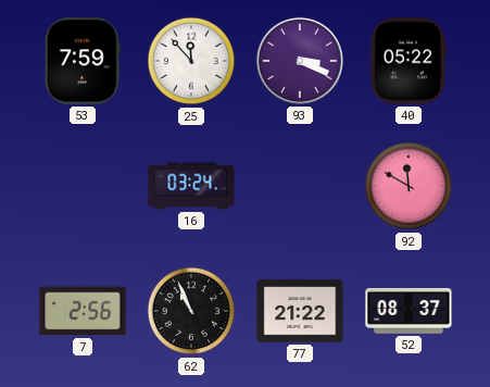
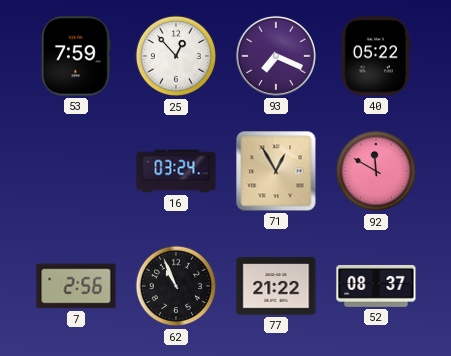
25: 11:53 -> 12:53 (176, 56)
93: 3:19 -> 7:19 (276, 56)
71: none -> 12:55 (276, 171)
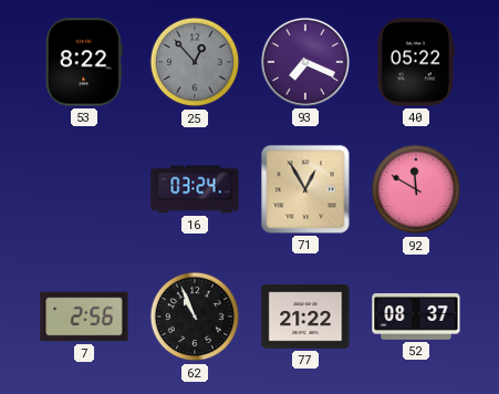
53: 7:59 -> 8:22 (85, 62)
25 dial: white -> grey (195, 62)
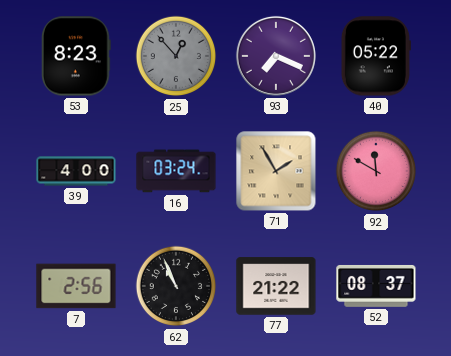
53: 8:22 -> 8:23 (77, 56)
39: none -> 4:00 (76, 171)
71: 12:55 -> 1:55 (276, 171)
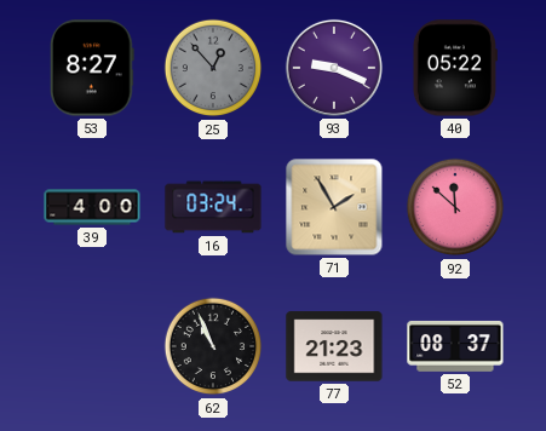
53: 8:23 -> 8:27 (93, 68)
93: 7:19 -> 9:19 (334, 68)
92: 11:50 -> 11:52 (455, 207)
7: 2:56 -> none (76, 286)
77: 21:22 -> 21:23 (334, 346)
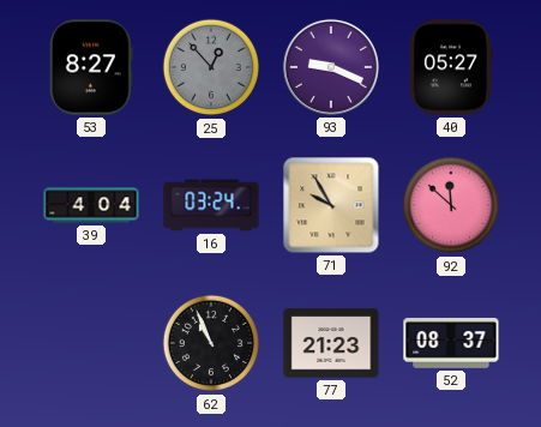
40: 05:22 -> 05:27 (451, 67)
39: 4:00 -> 4:04 (91, 205)
71: 1:55 -> 9:55 (331, 205)
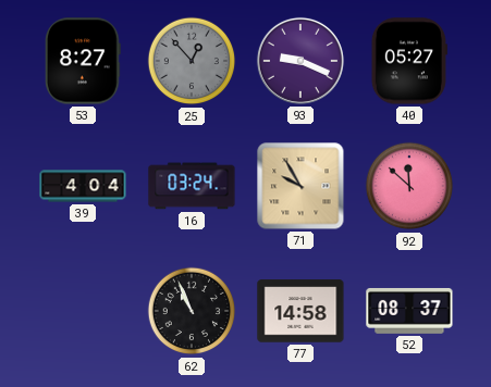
77: 21:23 -> 14:58 (300, 311)
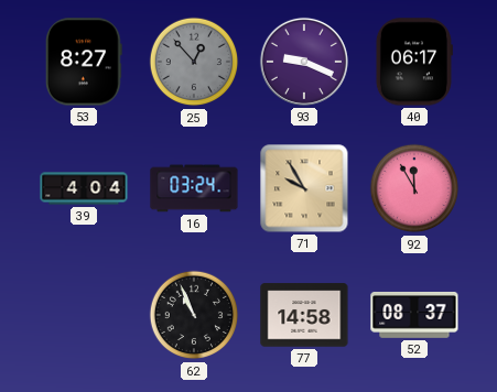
40: 05:27 -> 06:17 (414, 62)
92: 11:52 -> 11:55 (414, 188)
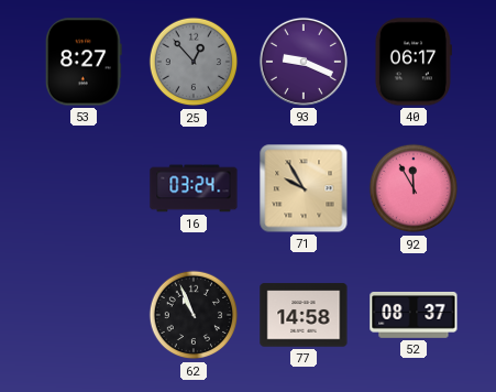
39: 4:04 -> none (84, 188)
